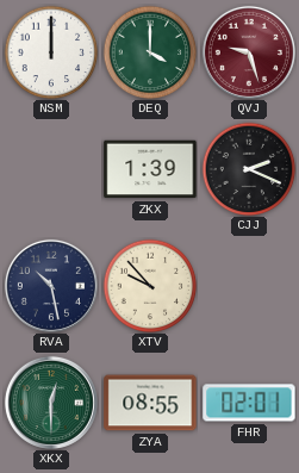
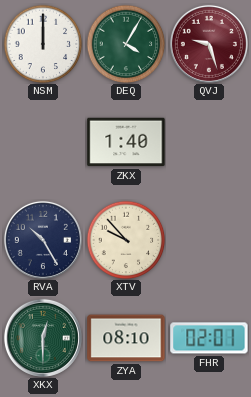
DEQ: 4:00 -> 4:05 (126, 44)
ZKX: 1:39 -> 1:40 (126, 142)
CJJ: 2:19 -> none (249, 169)
RVA: 10:28 -> 10:25 (43, 240)
ZYA: 08:55 -> 08:10 (126, 338)
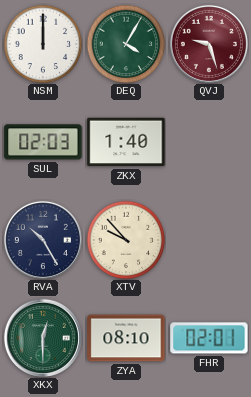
SUL: none -> 02:03 (43, 142)
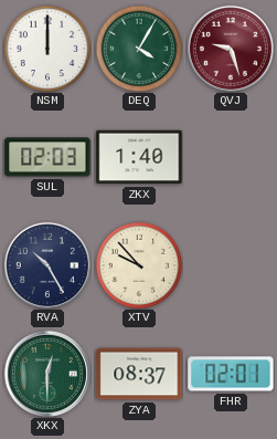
ZYA: 08:10 -> 08:37 (139, 374)
